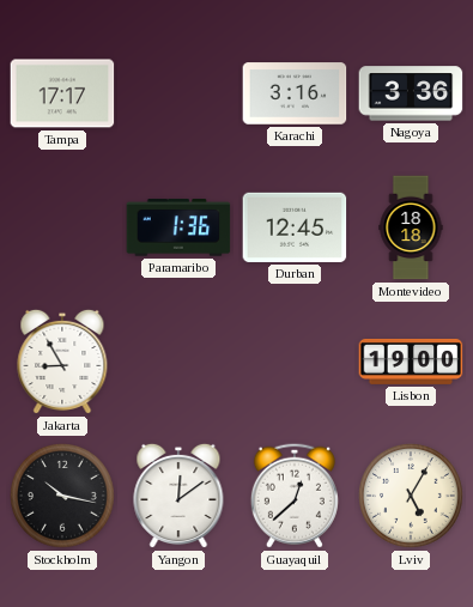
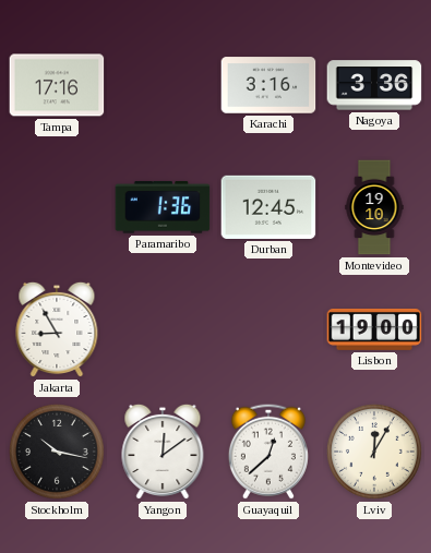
Tampa: 17:17 -> 17:16 (57, 85)
Montevideo: 18:18 -> 19:10 (374, 207)
Lviv: 5:05 -> 12:05 (375, 453)
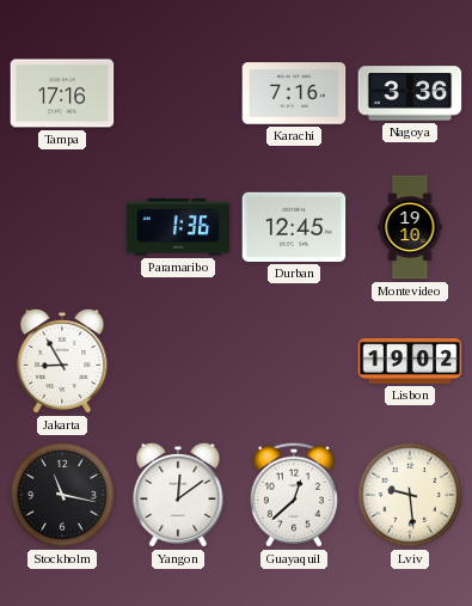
Karachi: 3:16 -> 7:16 (294, 93)
Lisbon: 19:00 -> 19:02 (410, 361)
Stockholm: 10:17 -> 11:17 (63, 496)
Lviv: 12:05 -> 9:29 (411, 496)
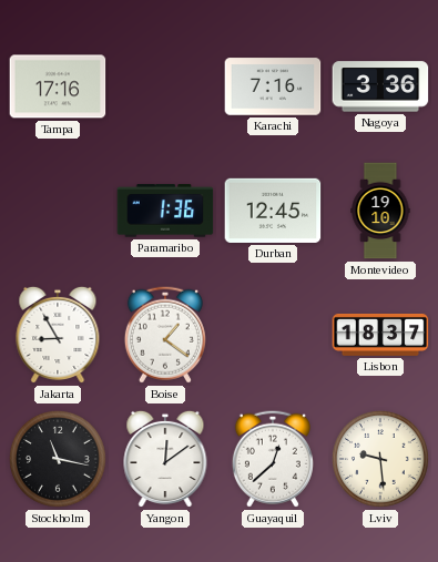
Boise: none -> 1:21 (165, 335)
Lisbon: 19:02 -> 18:37 (380, 335)
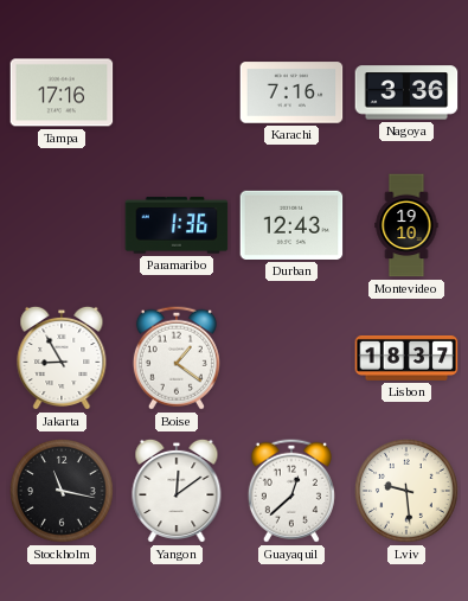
Durban: 12:45 -> 12:43 (291, 225)
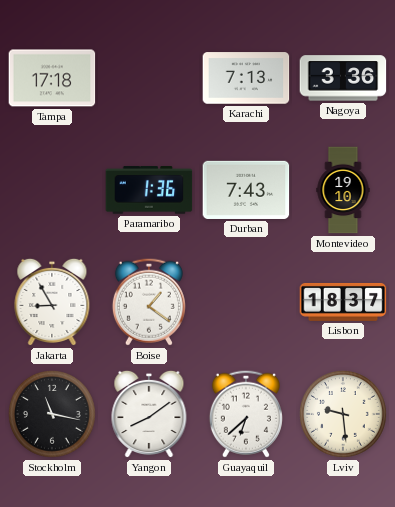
Tampa: 17:16 -> 17:18 (52, 78)
Karachi: 7:16 -> 7:13 (246, 78)
Durban: 12:43 -> 7:43 (246, 190)
Yangon: 12:09 -> 8:09 (149, 414)
Guayaquil: 12:38 -> 6:38 (246, 414)
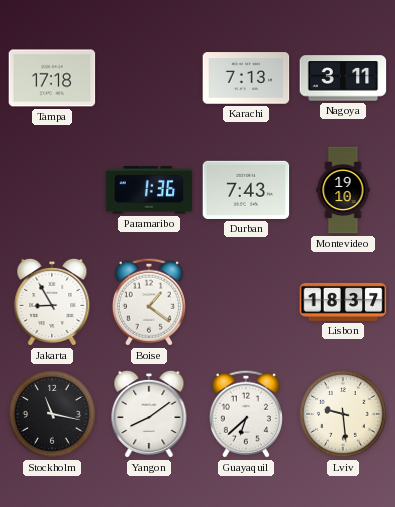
Nagoya: 3:36 -> 3:11 (343, 78)
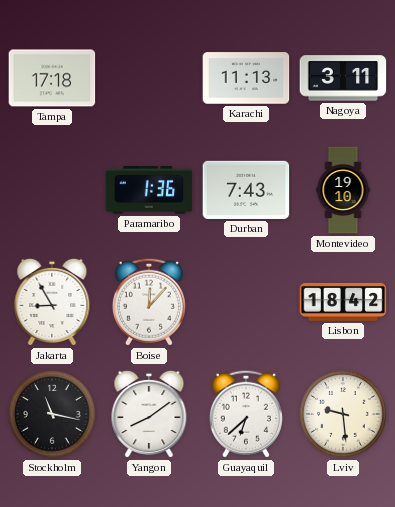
Karachi: 7:13 -> 11:13 (246, 78)
Boise: 1:21 -> 12:07 (149, 302)
Lisbon: 18:37 -> 18:42 (343, 302)
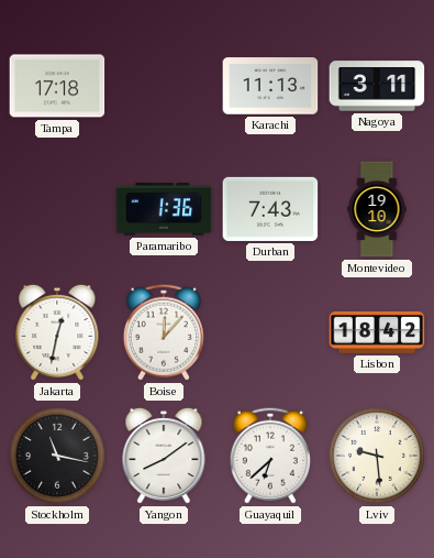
Jakarta: 8:55 -> 12:32 (57, 332)
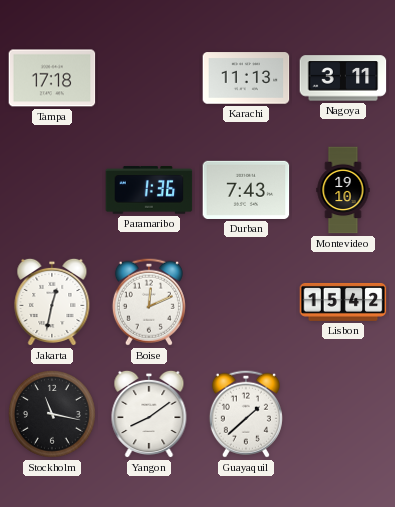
Boise: 12:07 -> 12:11 (149, 302)
Lisbon: 18:42 -> 15:42 (343, 302)
Guayaquil: 6:38 -> 1:38 (246, 414)
Lviv: 9:29 -> none (378, 457)
